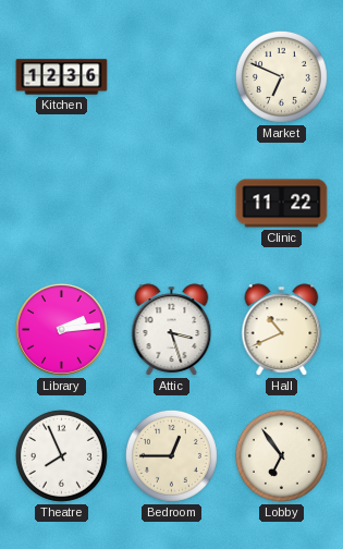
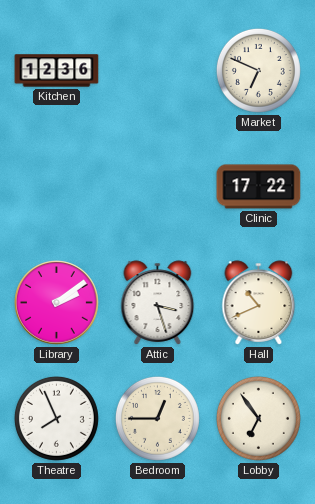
Clinic: 11:22 -> 17:22 (259, 187)
Library: 2:14 -> 2:09 (57, 303)
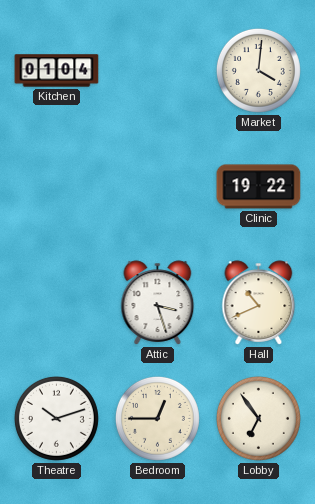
Kitchen: 12:36 -> 01:04 (57, 71)
Market: 6:49 -> 4:01 (258, 70)
Clinic: 17:22 -> 19:22 (259, 187)
Library: 2:09 -> none (57, 303)
Theatre: 7:56 -> 10:12 (56, 418)
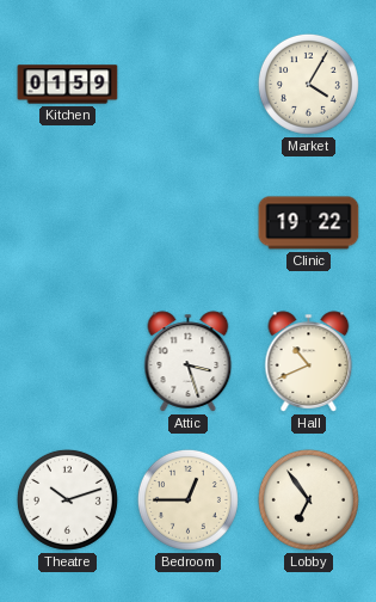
Kitchen: 01:04 -> 01:59 (68, 85)
Market: 4:01 -> 4:05 (308, 84)
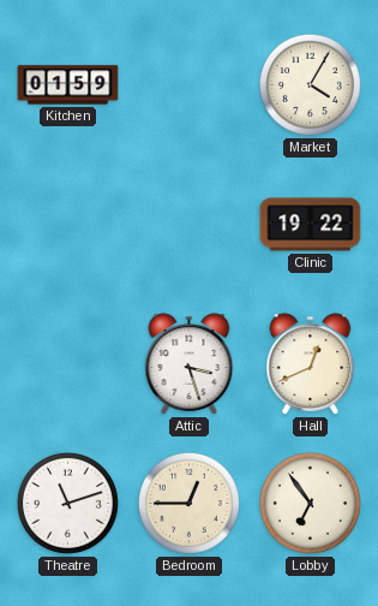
Hall: 10:41 -> 12:41 (311, 364)
Theatre: 10:12 -> 11:12 (67, 503)
